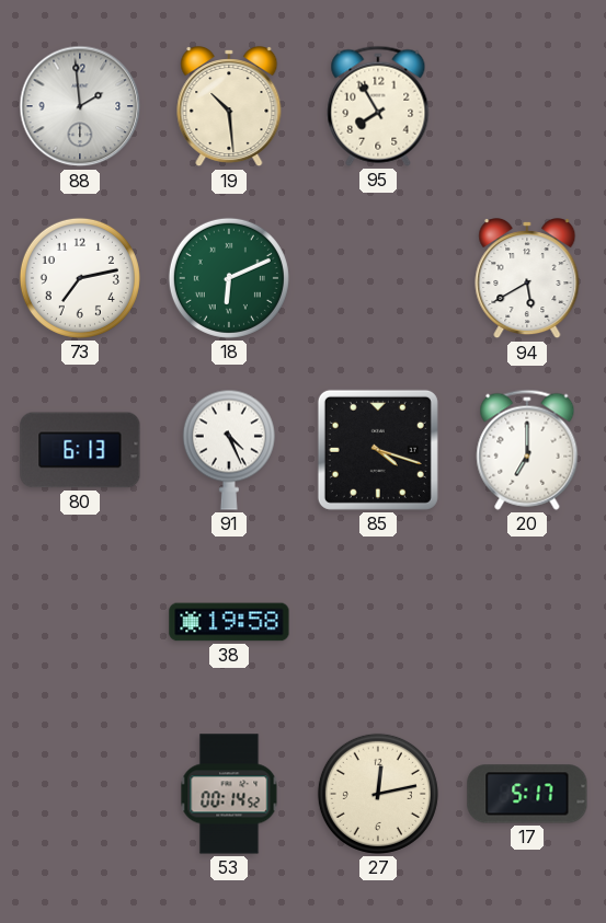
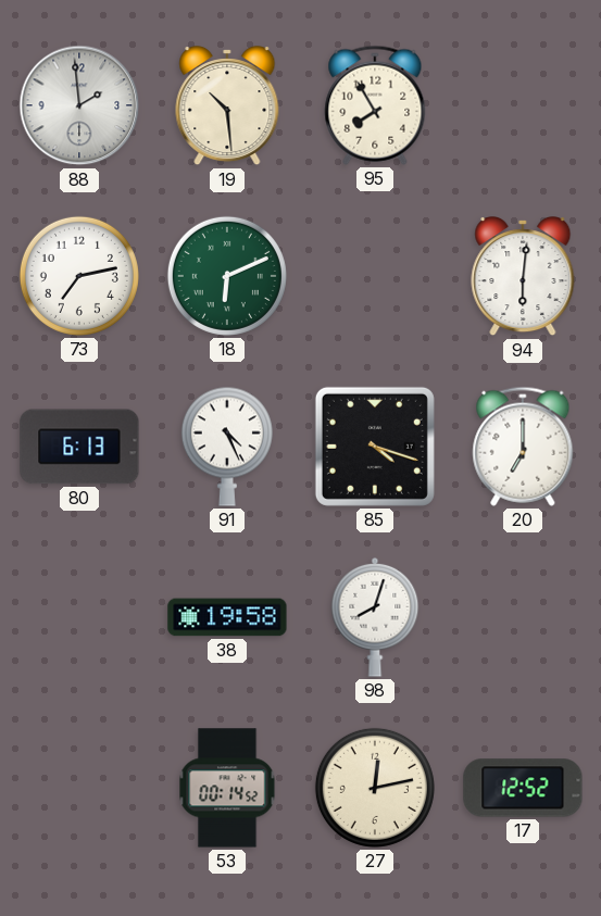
94: 5:40 -> 6:01 (523, 277)
98: none -> 8:03 (375, 617)
17: 5:17 -> 12:52 (523, 788)
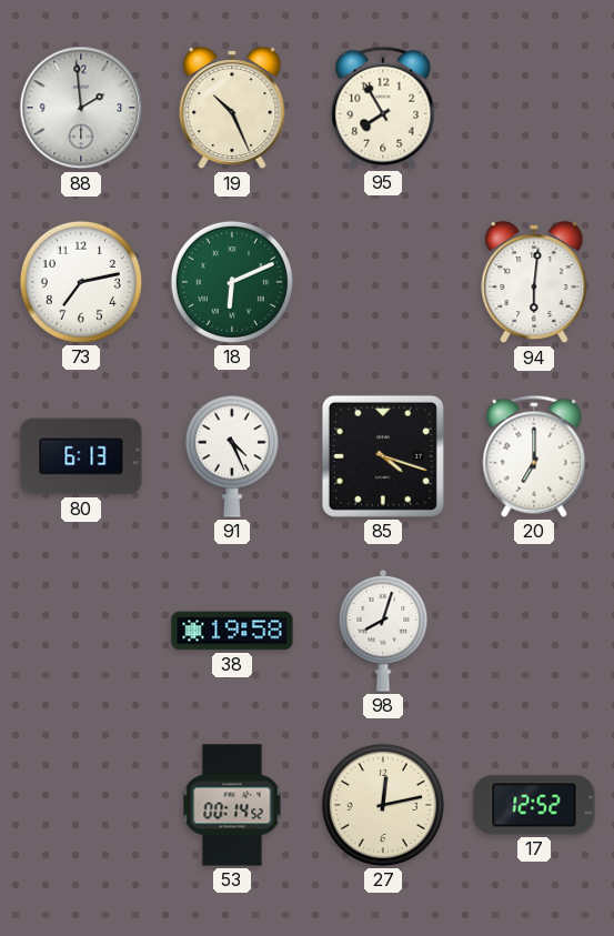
19: 10:29 -> 10:26 (232, 109)
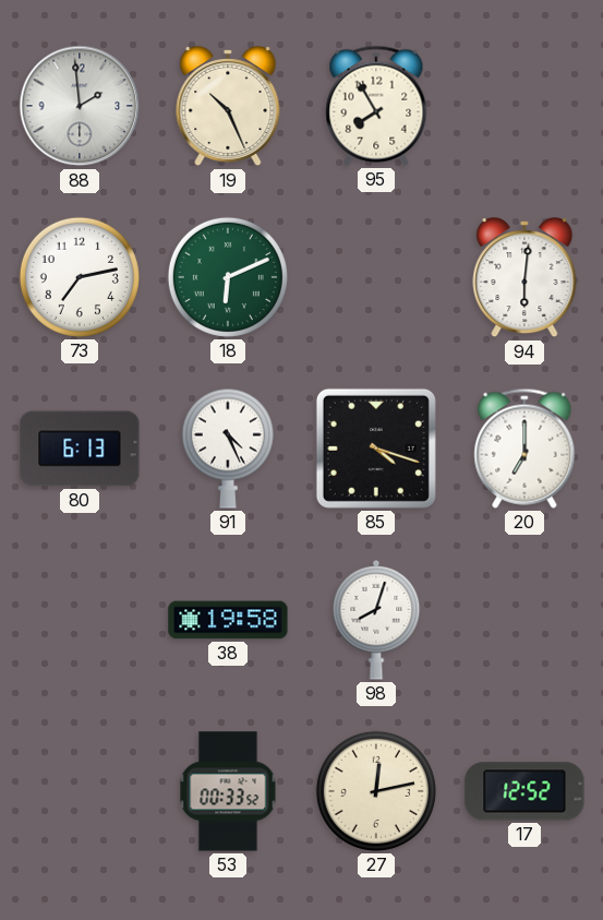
53: 00:14 -> 00:33 (228, 791)
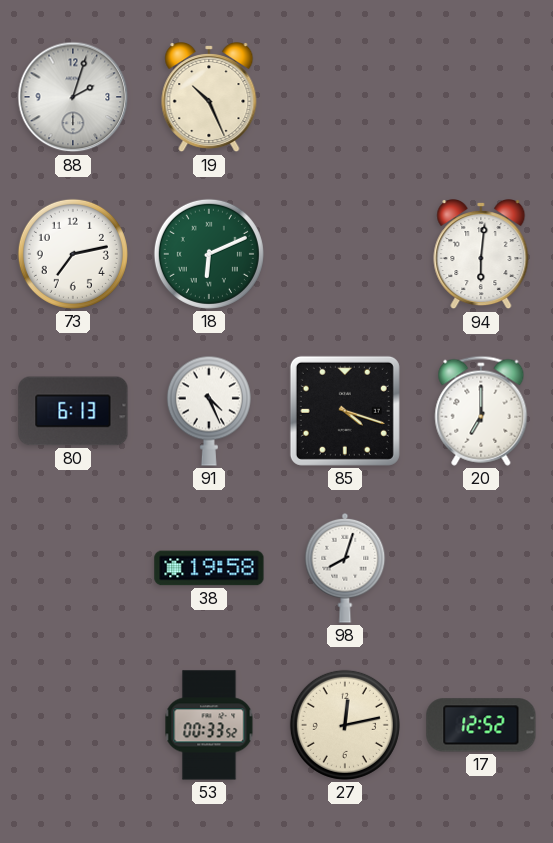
88: 1:59 -> 2:03 (73, 97)
95: 7:55 -> none (376, 106)
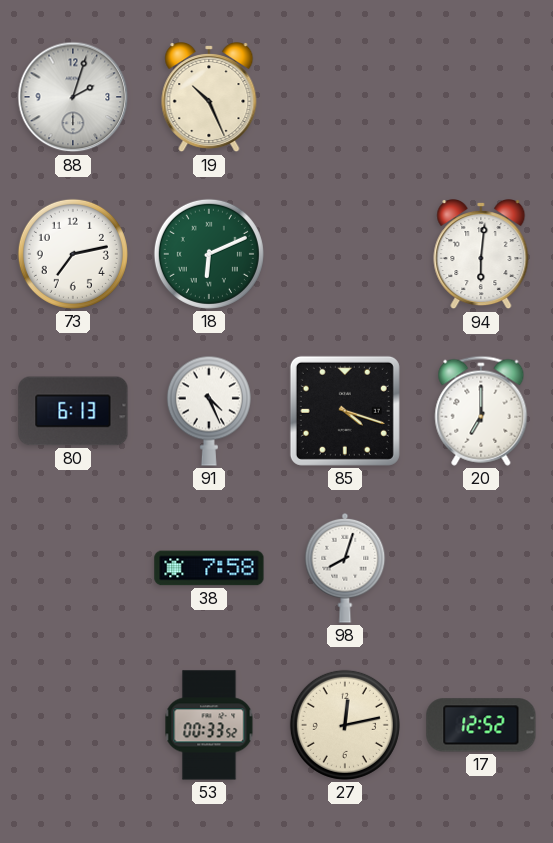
38: 19:58 -> 7:58 (209, 568)
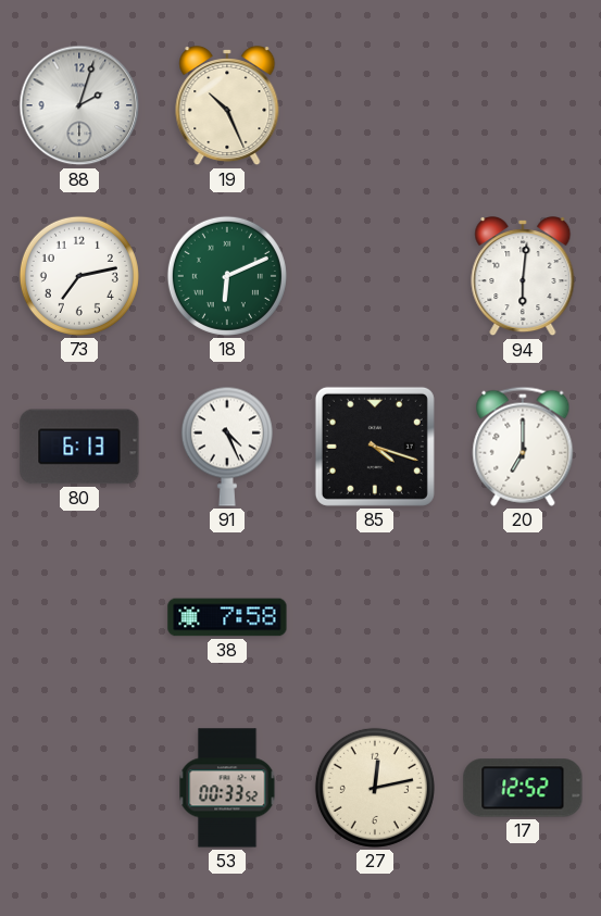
98: 8:03 -> none (345, 568)
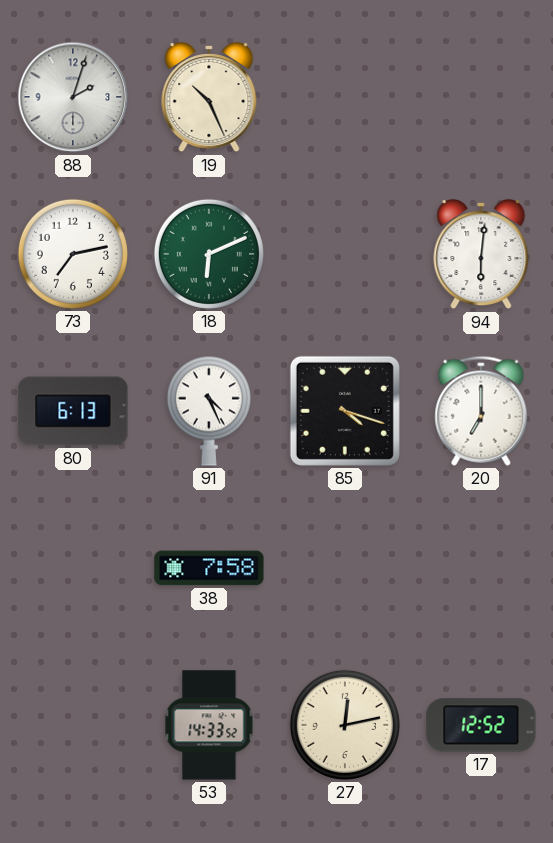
53: 00:33 -> 14:33 (209, 725)
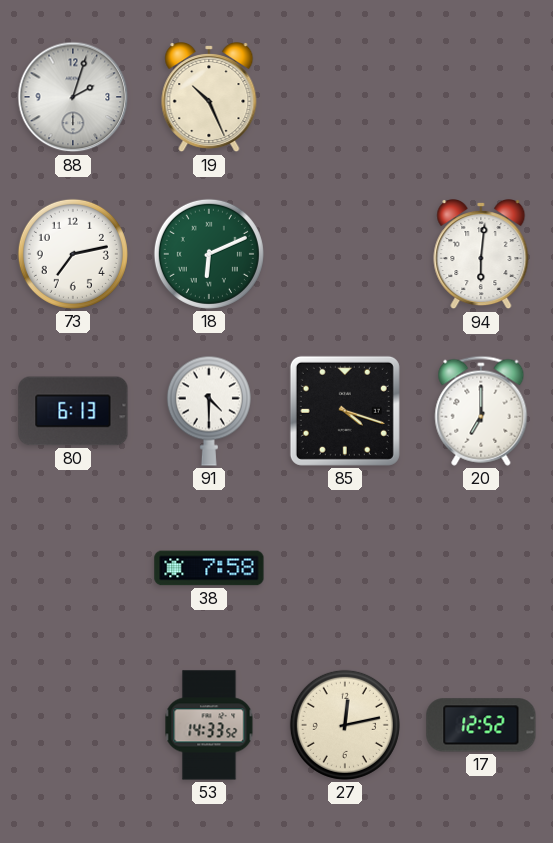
91: 4:26 -> 4:30 (209, 411)
